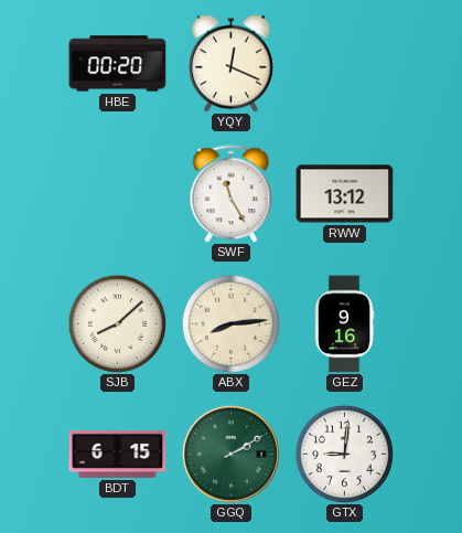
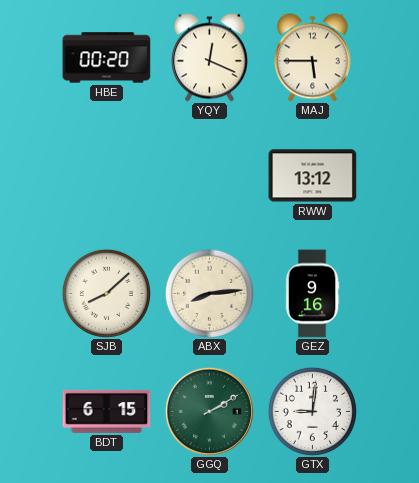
MAJ: none -> 5:45 (312, 58)
SWF: 11:25 -> none (232, 194)
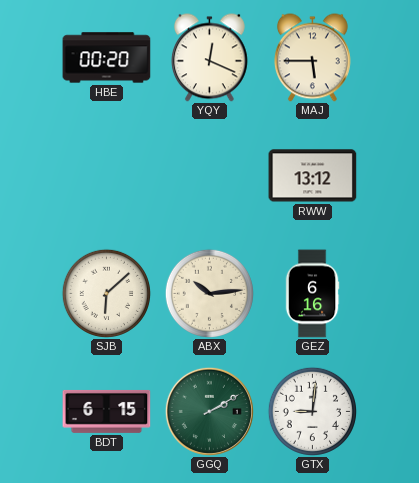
SJB: 8:08 -> 6:08 (106, 293)
ABX: 8:14 -> 10:14 (209, 293)
GEZ: 9:16 -> 6:16 (312, 294)
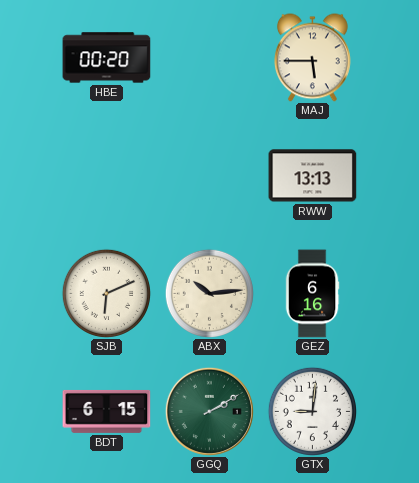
YQY: 12:19 -> none (209, 58)
RWW: 13:12 -> 13:13 (313, 176)
SJB: 6:08 -> 6:11 (106, 293)
